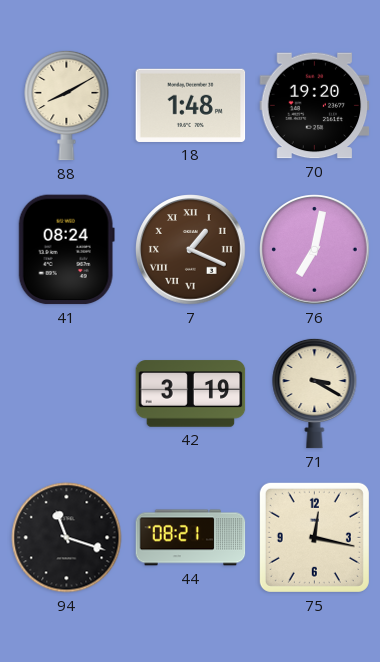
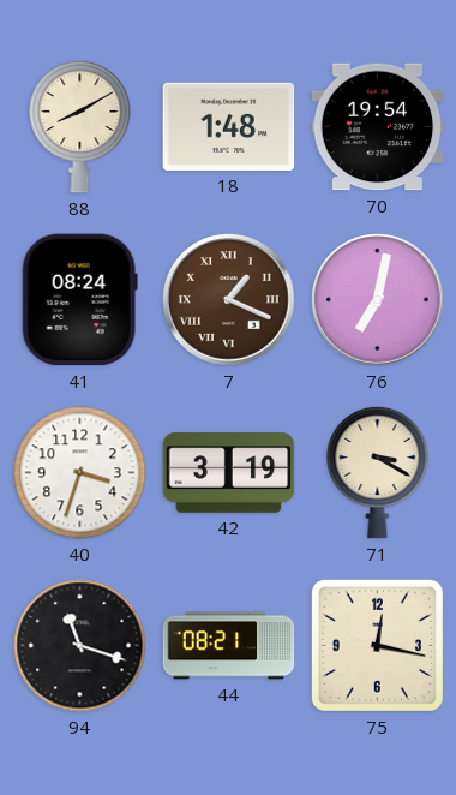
70: 19:20 -> 19:54 (378, 127)
40: none -> 3:33 (80, 473)
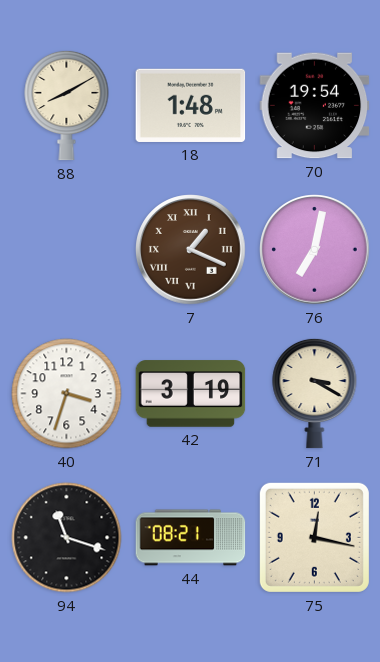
41: 08:24 -> none (79, 300)
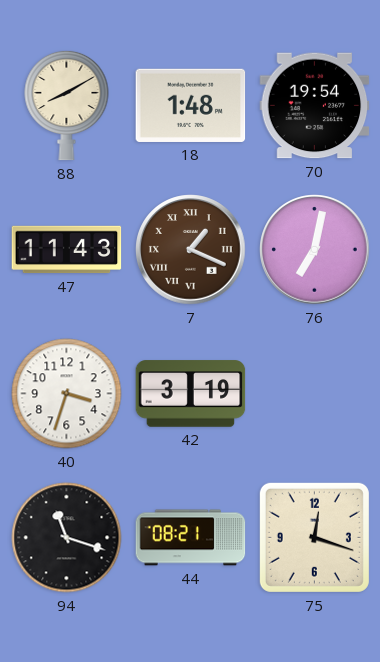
47: none -> 11:43 (67, 250)
71: 3:20 -> none (315, 393)
75: 12:17 -> 12:18 (314, 537)
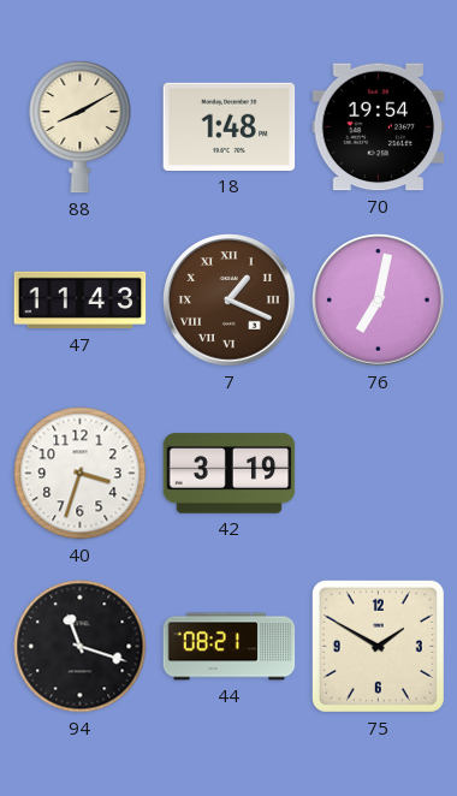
75: 12:18 -> 1:50 (378, 646)
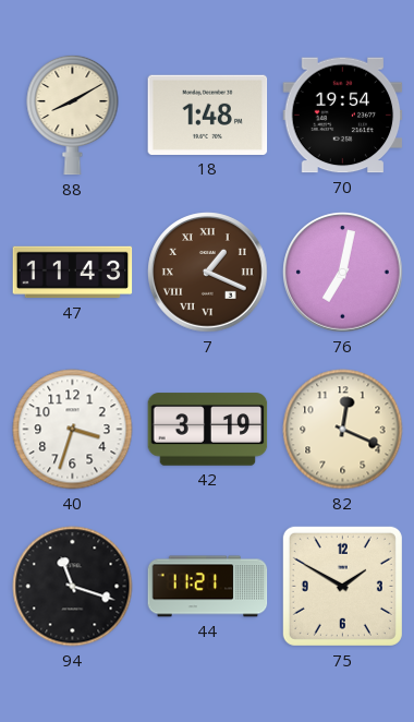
82: none -> 12:19 (343, 430)
44: 08:21 -> 11:21 (208, 587)
